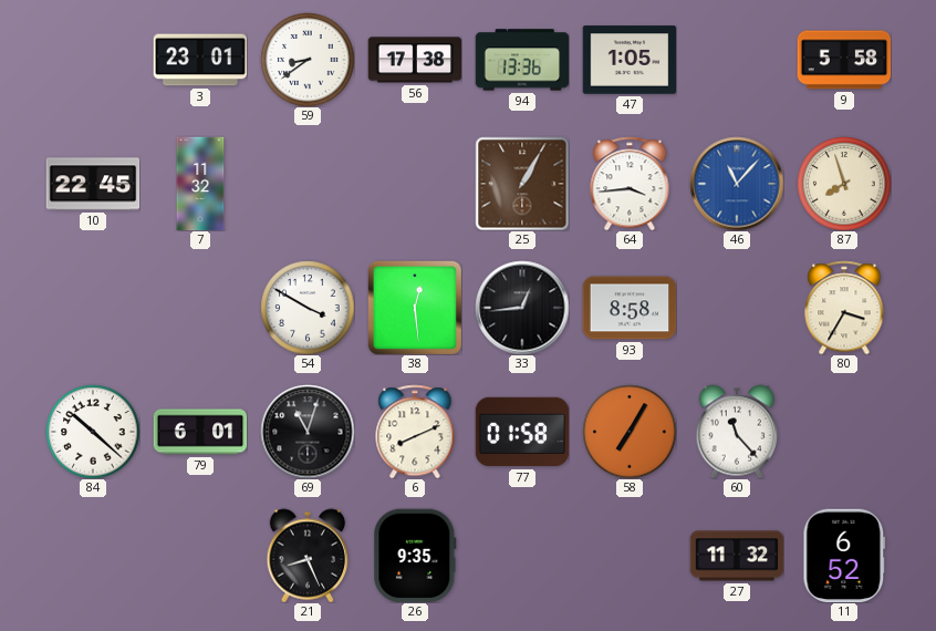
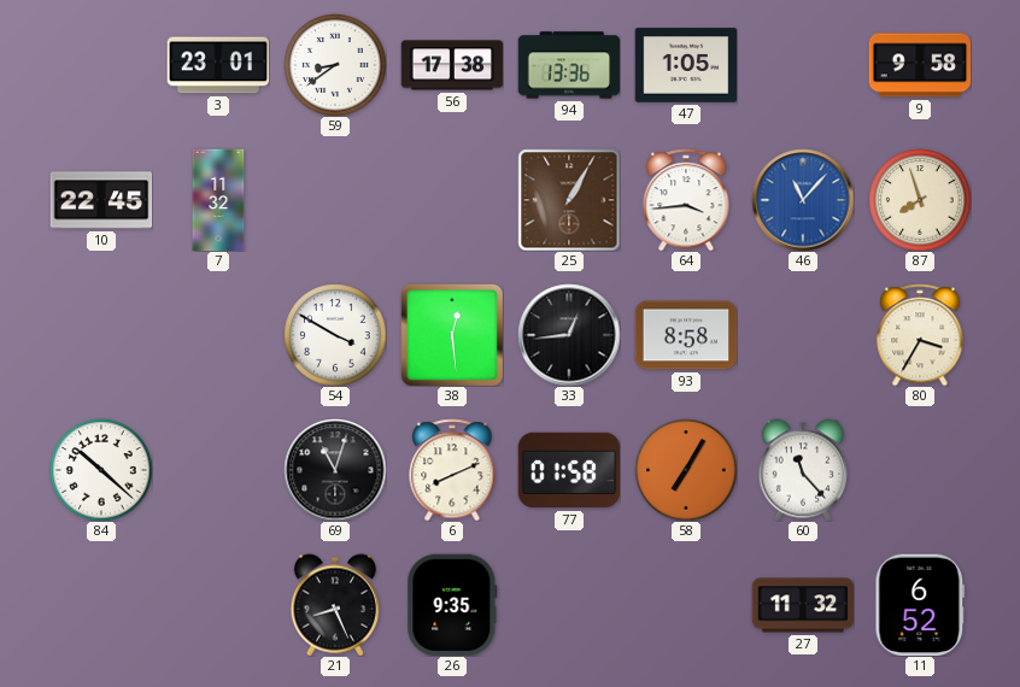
9: 5:58 -> 9:58 (920, 65)
79: 6:01 -> none (200, 432)
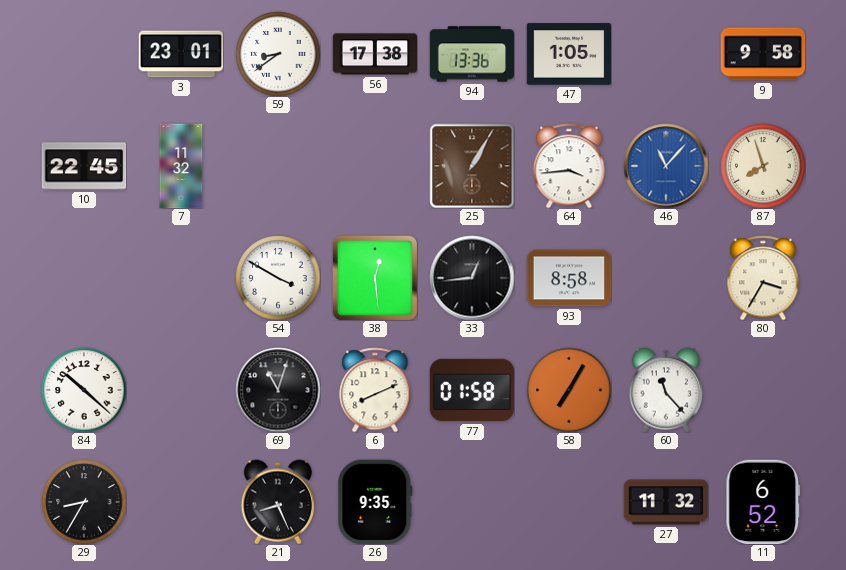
29: none -> 8:35 (84, 502)
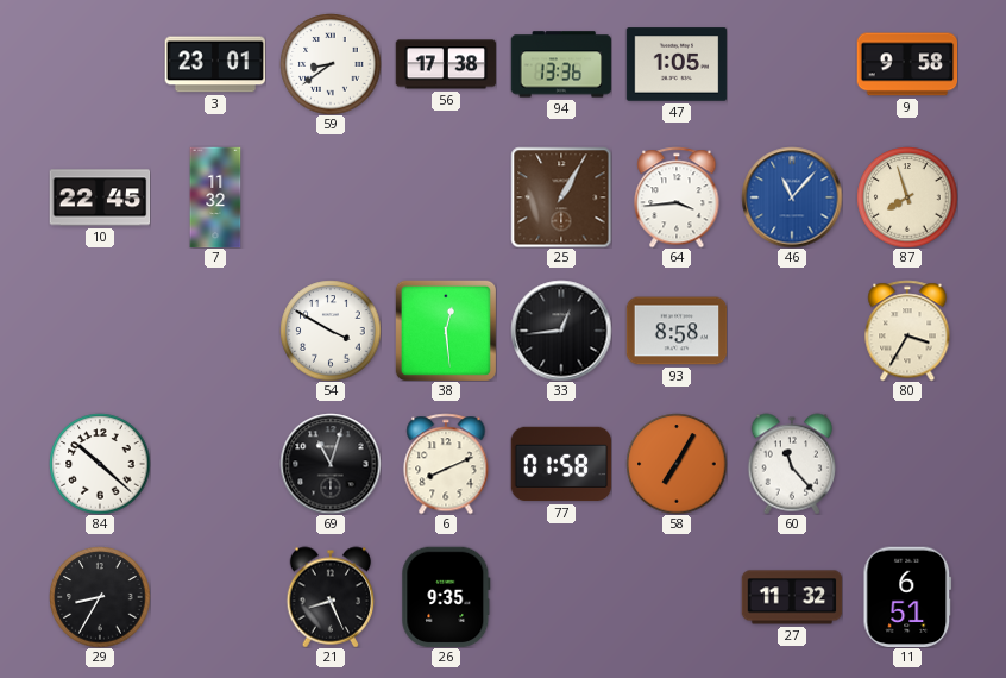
11: 6:52 -> 6:51 (907, 597)
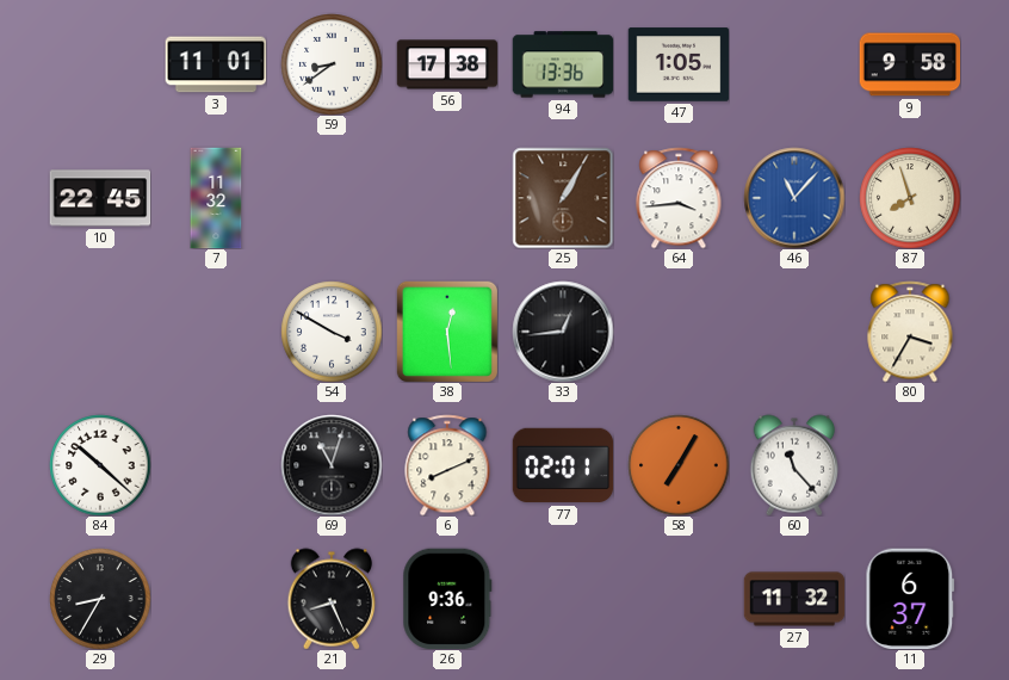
3: 23:01 -> 11:01 (216, 64)
93: 8:58 -> none (677, 331)
77: 01:58 -> 02:01 (563, 465)
26: 9:35 -> 9:36 (447, 599)
11: 6:51 -> 6:37 (910, 599)
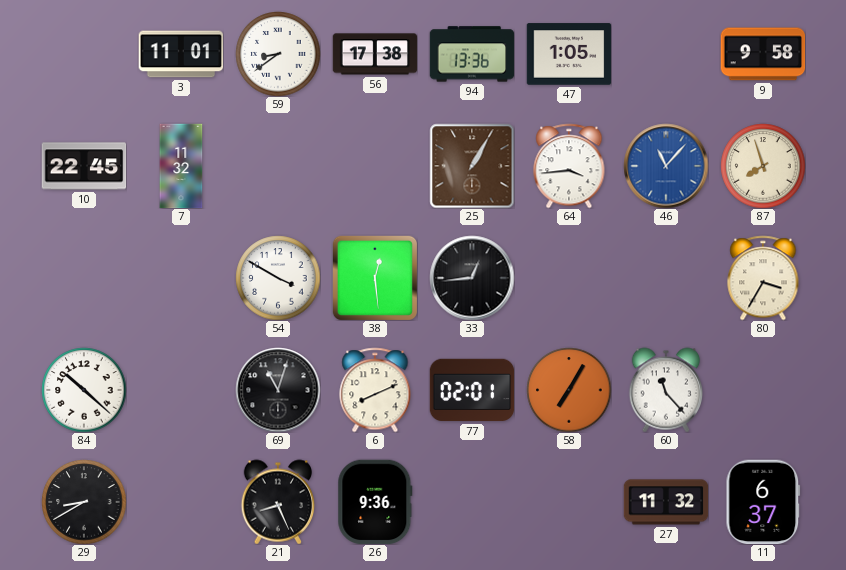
29: 8:35 -> 8:40 (84, 502)
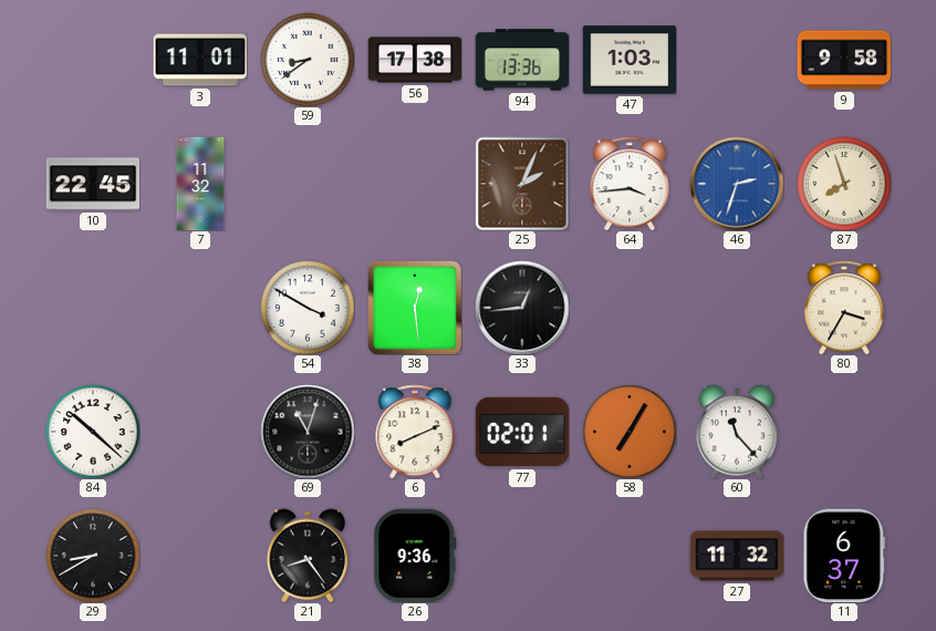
47: 1:05 -> 1:03 (630, 60)
25: 1:05 -> 2:04 (522, 184)
46: 11:07 -> 2:33 (737, 184)
21: 8:26 -> 8:24 (308, 556)
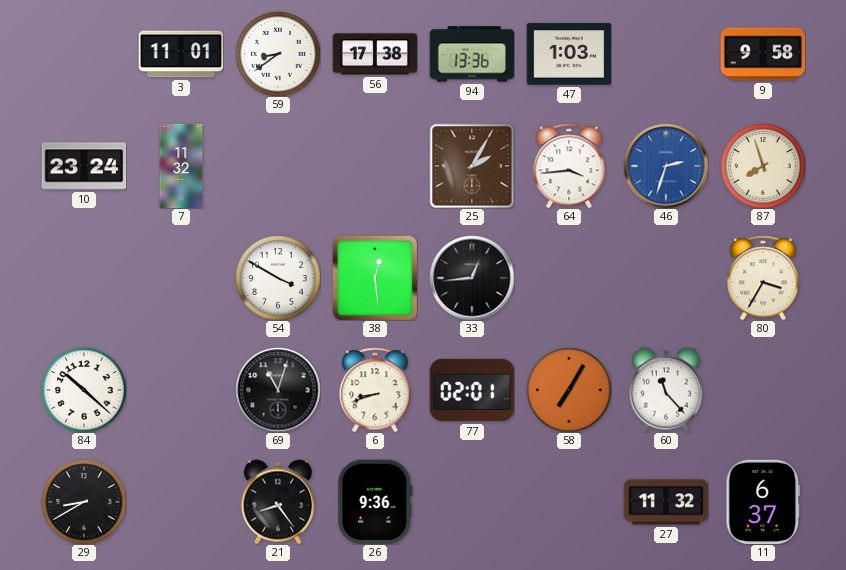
10: 22:45 -> 23:24 (84, 166)
25: 2:04 -> 2:05 (472, 166)
6: 8:11 -> 8:42 (375, 390)
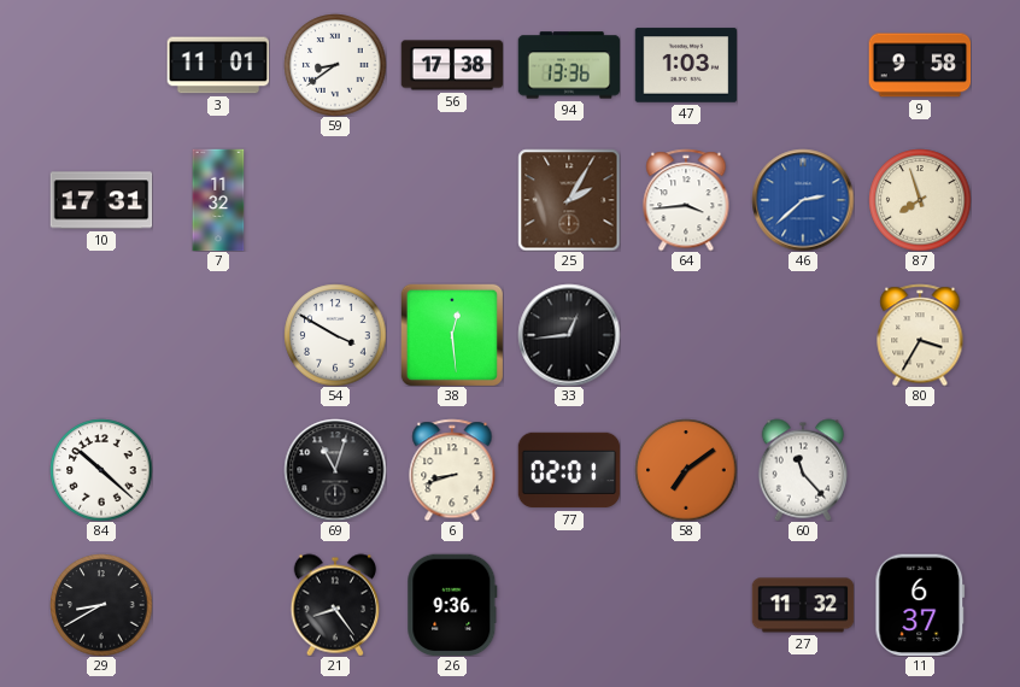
10: 23:24 -> 17:31 (101, 200)
46: 2:33 -> 2:38 (803, 200)
58: 7:05 -> 7:09 (686, 470)
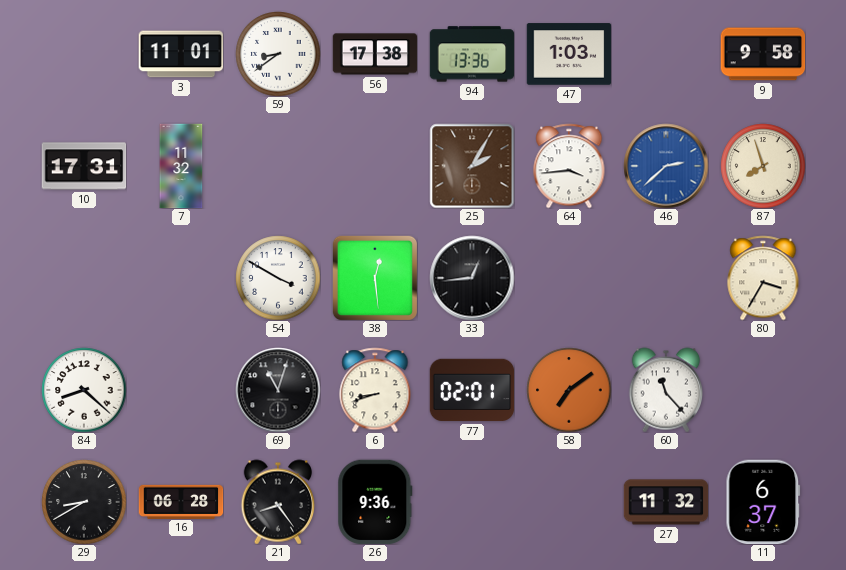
84: 10:22 -> 8:22 (84, 390)
16: none -> 06:28 (181, 501)
